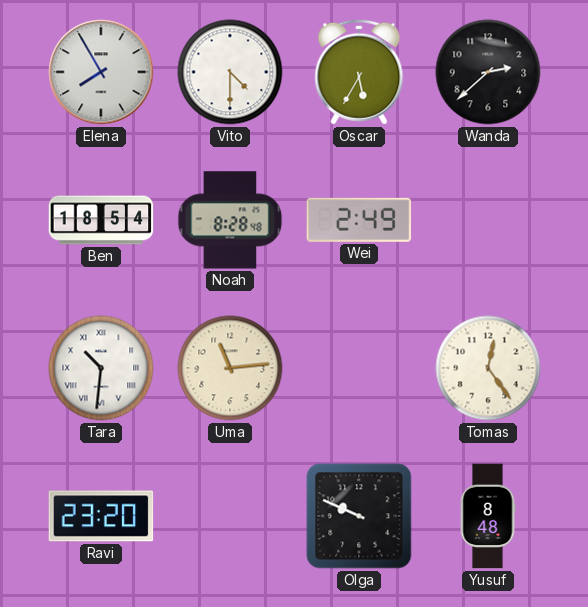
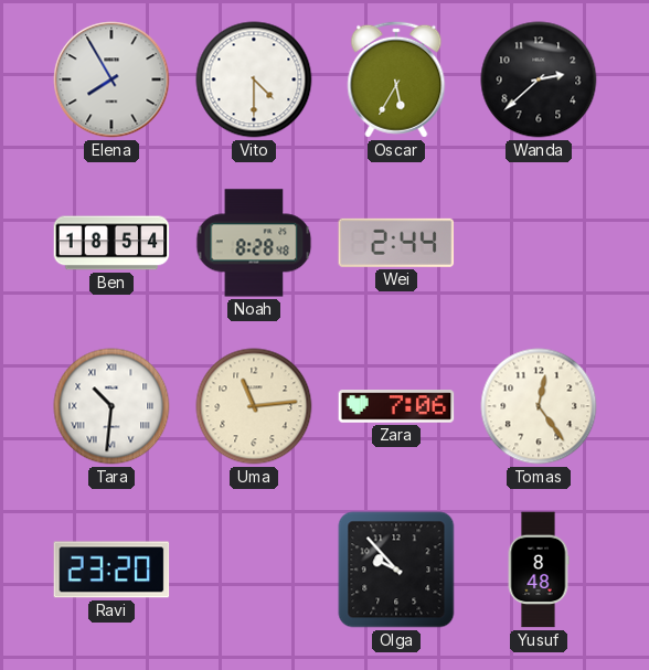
Wei: 2:49 -> 2:44 (396, 243)
Zara: none -> 7:06 (396, 406)
Olga: 9:49 -> 9:53 (396, 570)
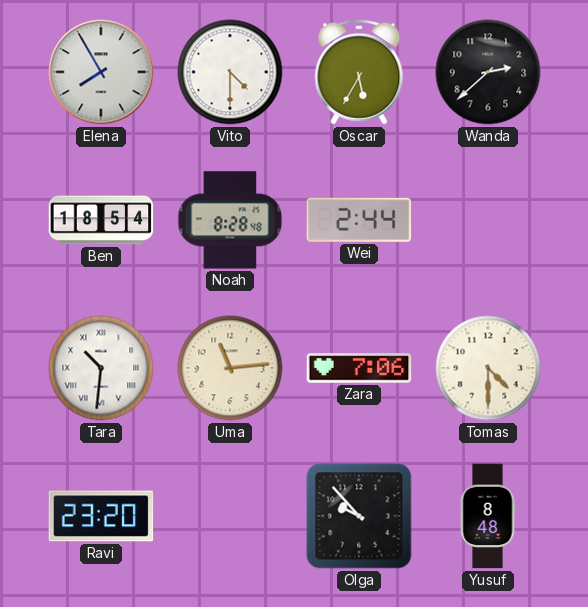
Tomas: 12:24 -> 4:30 (488, 368)
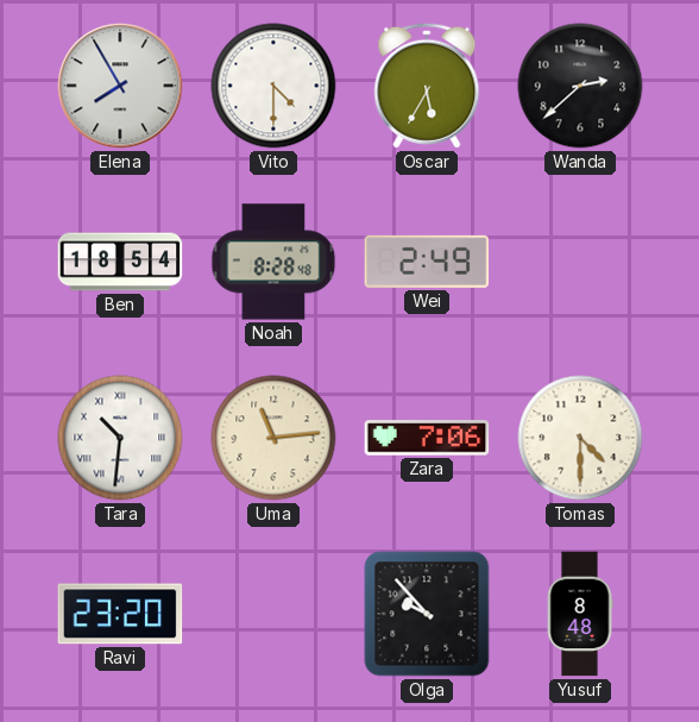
Wei: 2:44 -> 2:49 (427, 262)
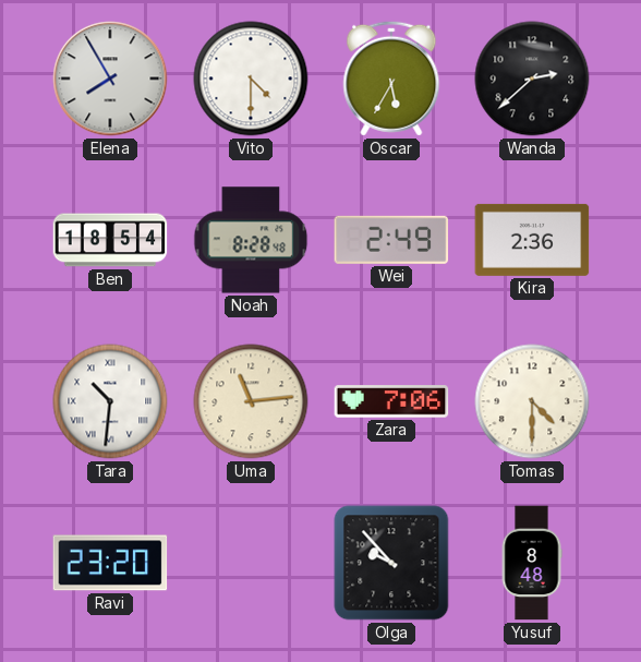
Kira: none -> 2:36 (532, 240)
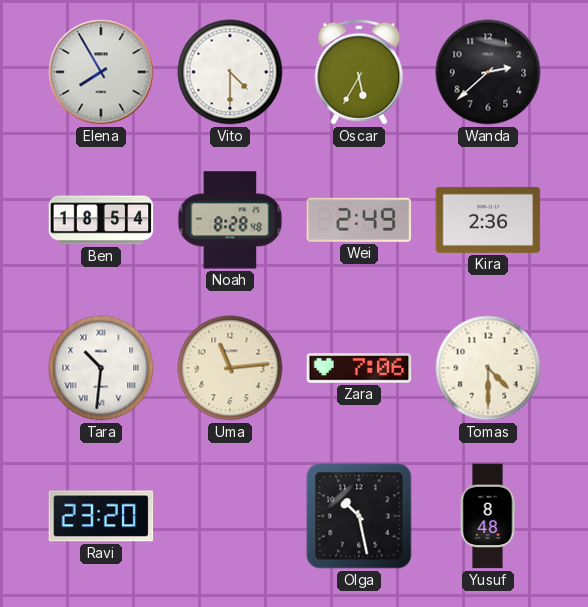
Olga: 9:53 -> 10:28 (359, 516)
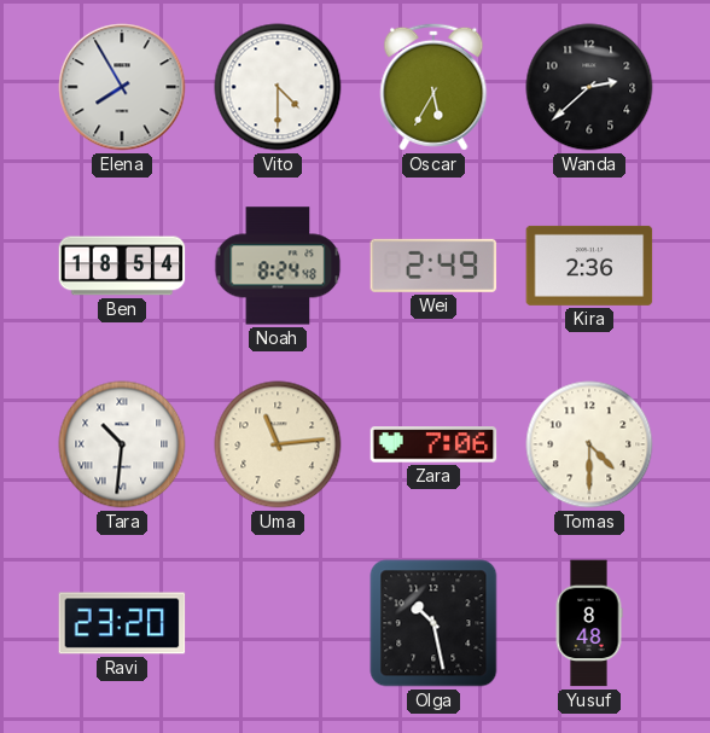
Noah: 8:28 -> 8:24 (278, 266)
